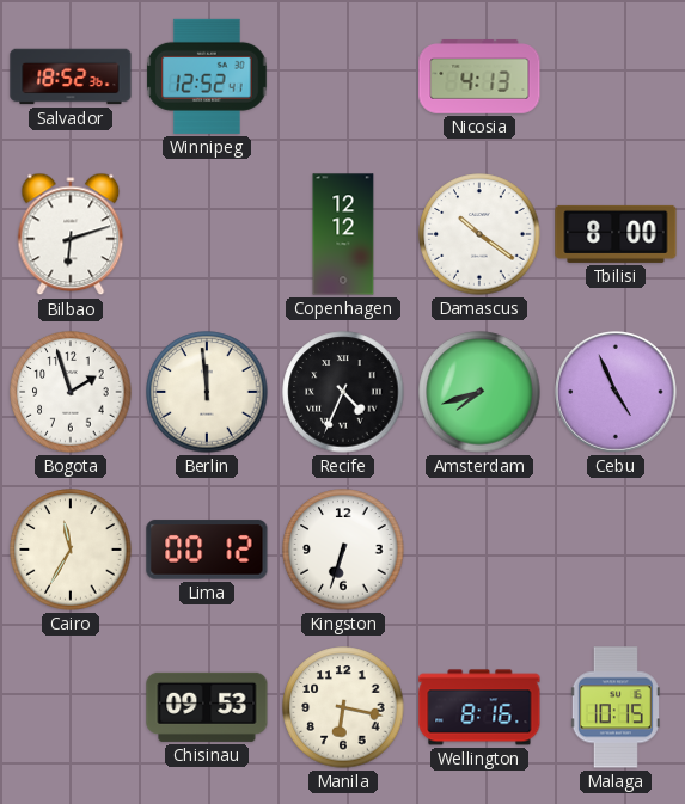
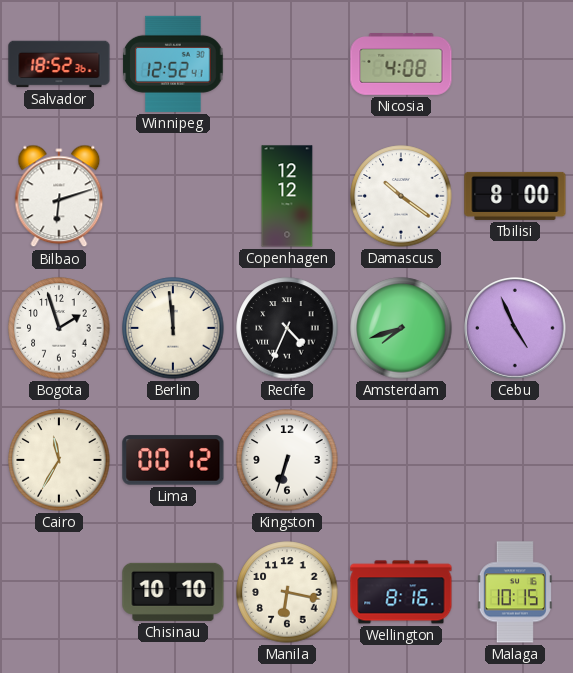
Nicosia: 4:13 -> 4:08 (401, 64)
Chisinau: 09:53 -> 10:10 (173, 592)
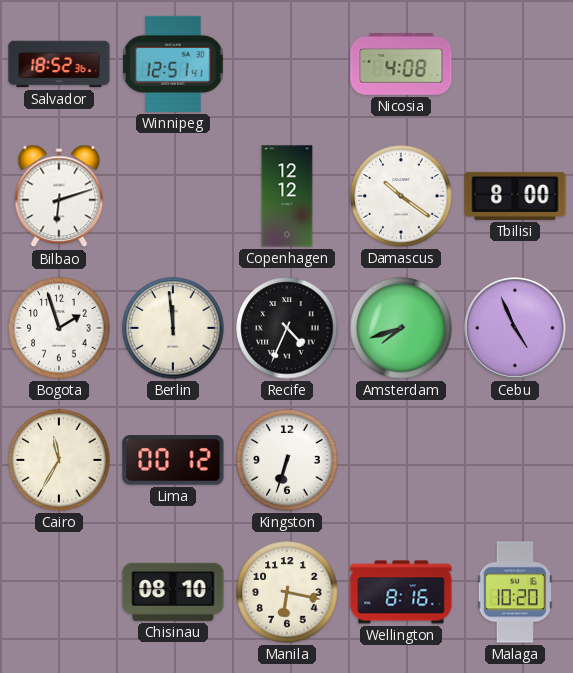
Winnipeg: 12:52 -> 12:51 (173, 64)
Chisinau: 10:10 -> 08:10 (173, 592)
Malaga: 10:15 -> 10:20 (515, 592)
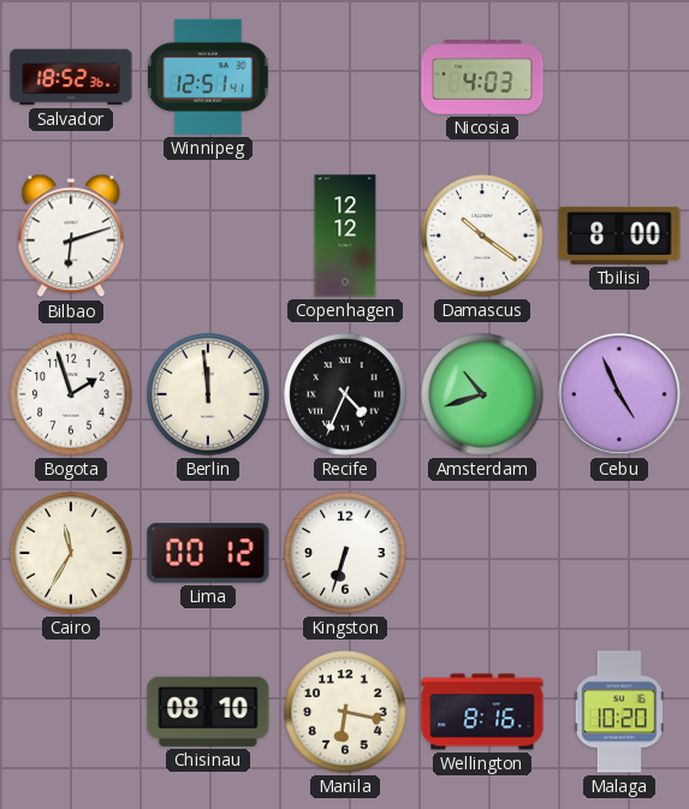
Nicosia: 4:08 -> 4:03 (482, 77)
Amsterdam: 7:42 -> 10:42 (482, 394)
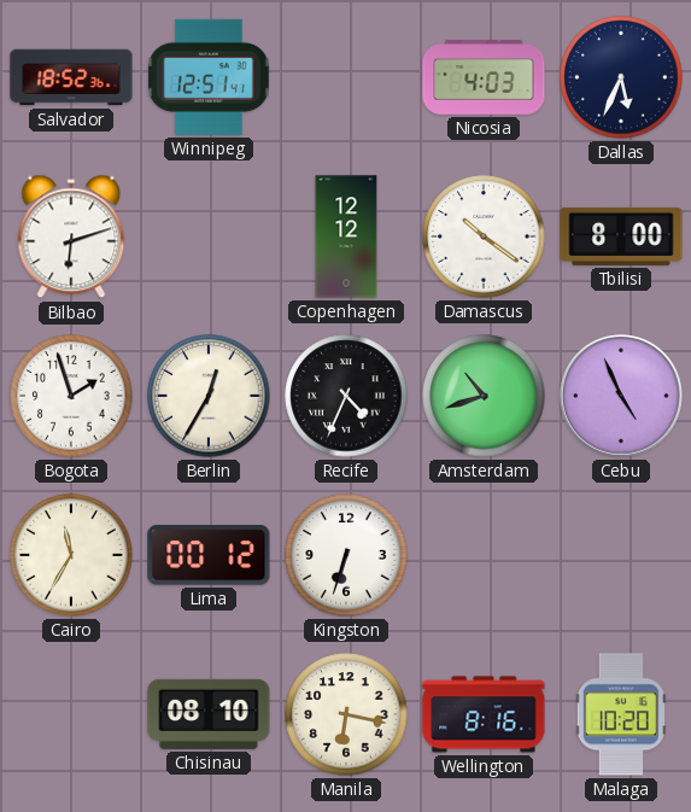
Dallas: none -> 5:34 (621, 77)
Berlin: 11:59 -> 12:35 (209, 396)
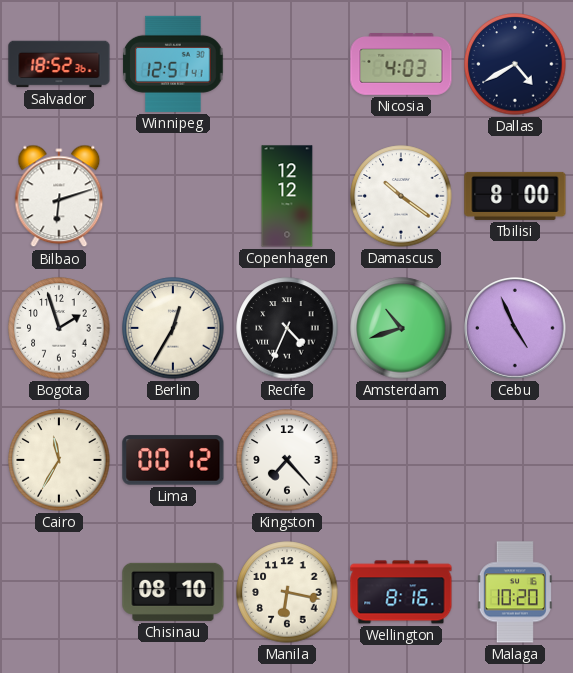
Dallas: 5:34 -> 4:40 (515, 64)
Kingston: 6:33 -> 7:23 (287, 460)
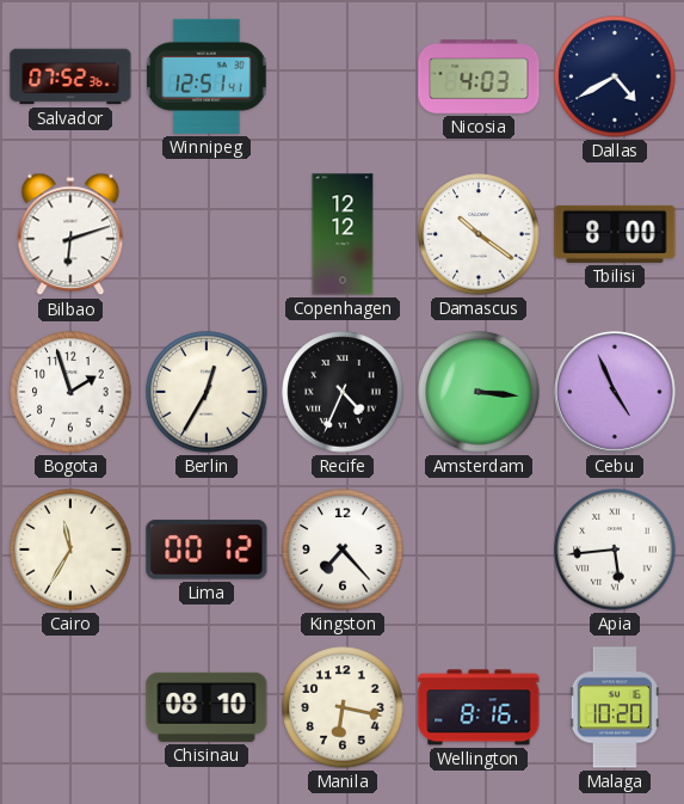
Salvador: 18:52 -> 07:52 (70, 76)
Amsterdam: 10:42 -> 3:16 (479, 392)
Apia: none -> 5:44 (615, 550)
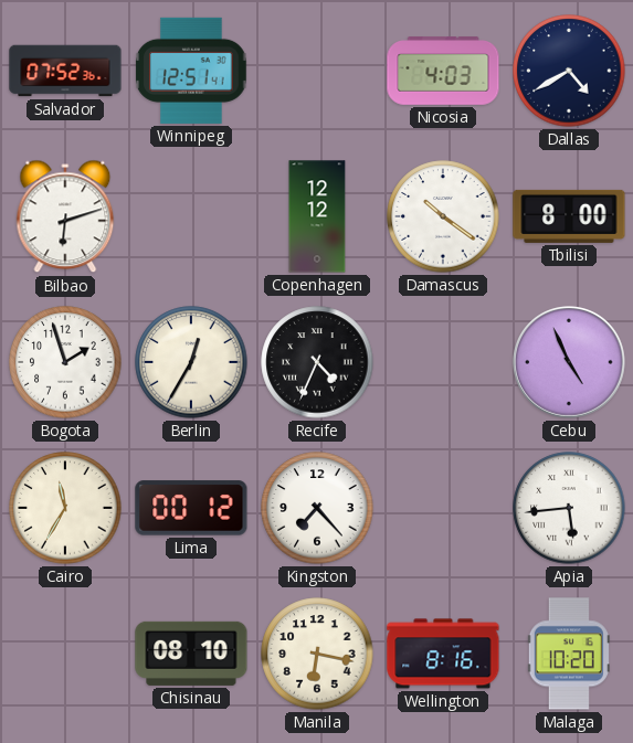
Amsterdam: 3:16 -> none (479, 392)
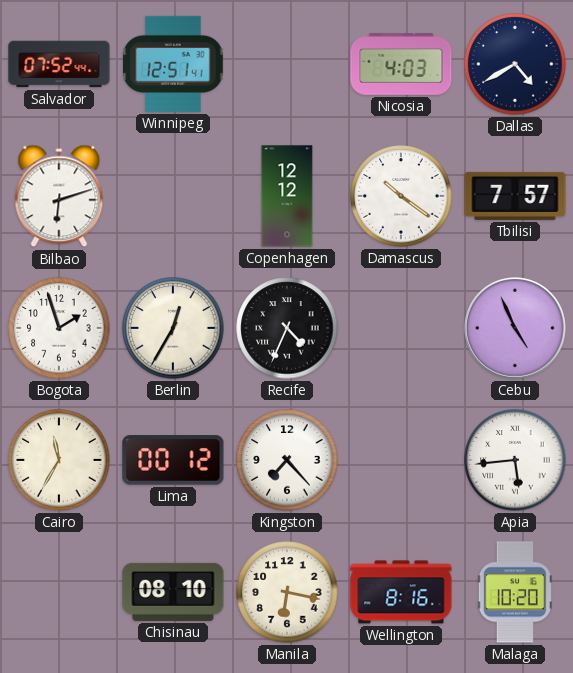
Salvador: 07:52:36 -> 07:52:44 (59, 64)
Tbilisi: 8:00 -> 7:57 (515, 196)
